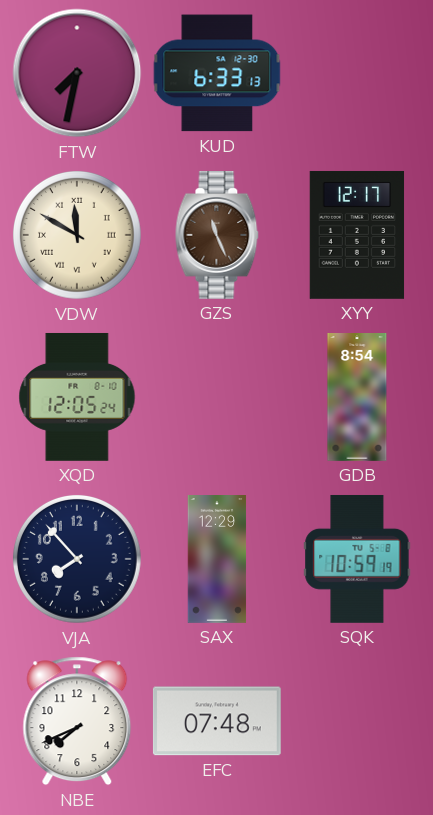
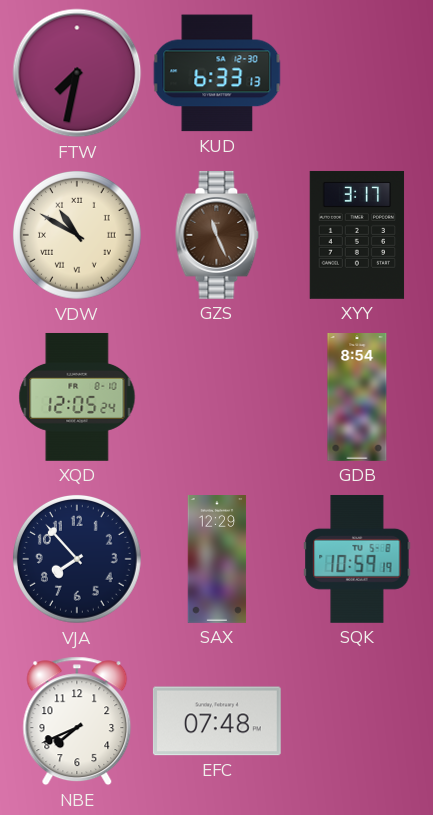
VDW: 11:50 -> 10:50 (77, 235)
XYY: 12:17 -> 3:17 (357, 235)
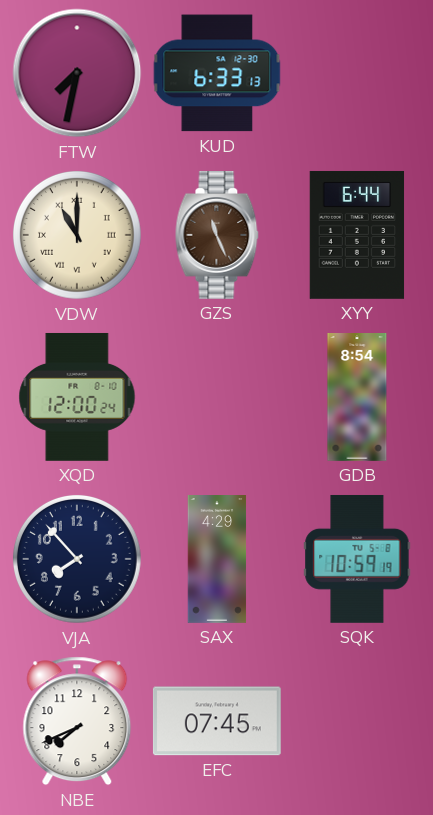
VDW: 10:50 -> 11:00 (77, 235)
XYY: 3:17 -> 6:44 (357, 235)
XQD: 12:05 -> 12:00 (77, 397)
SAX: 12:29 -> 4:29 (217, 560)
EFC: 07:48 -> 07:45 (217, 721)
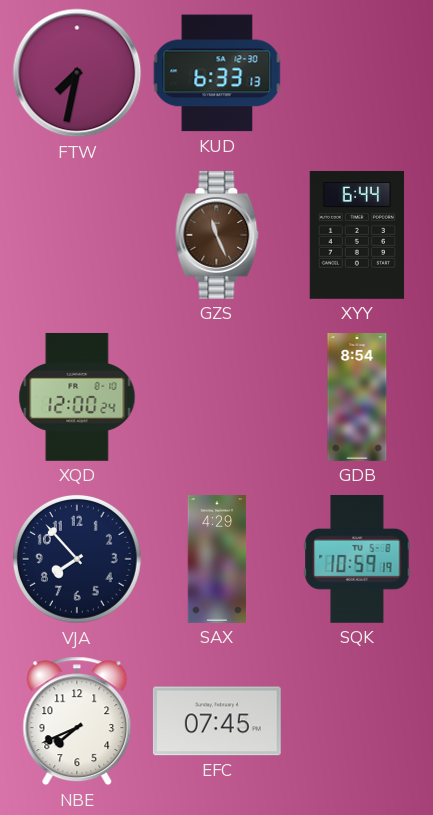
VDW: 11:00 -> none (77, 235)
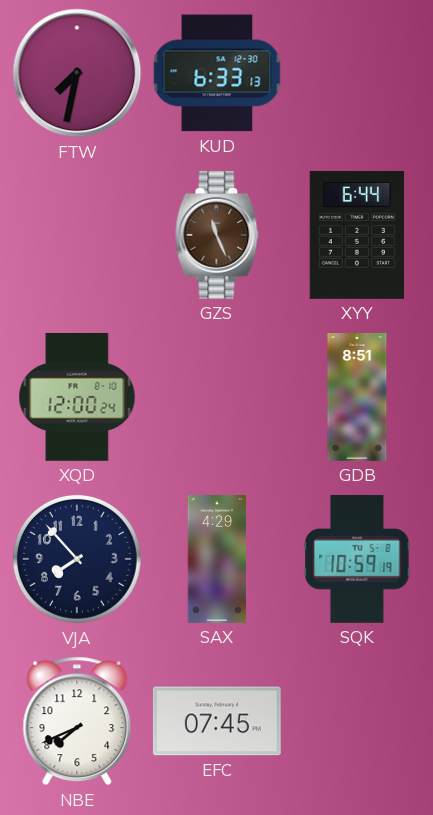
GDB: 8:54 -> 8:51 (357, 398)
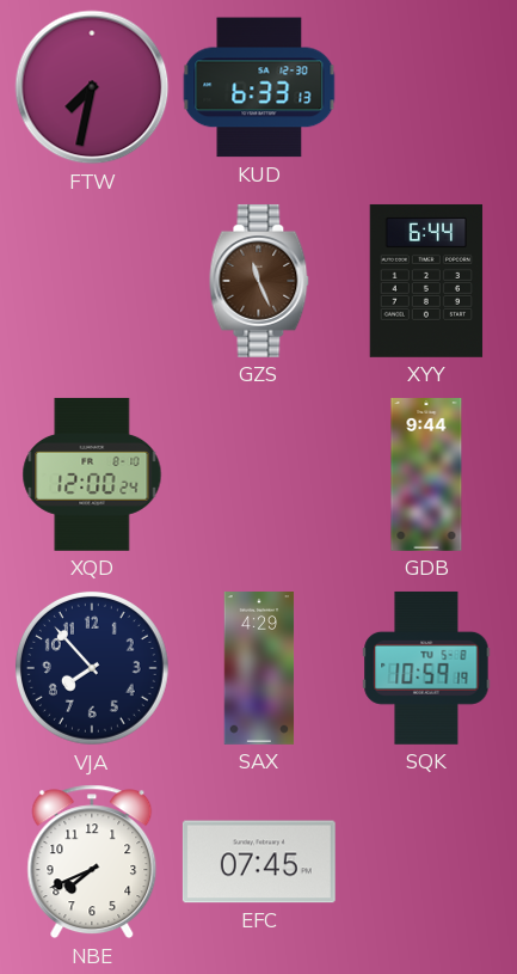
GDB: 8:51 -> 9:44 (426, 476)
